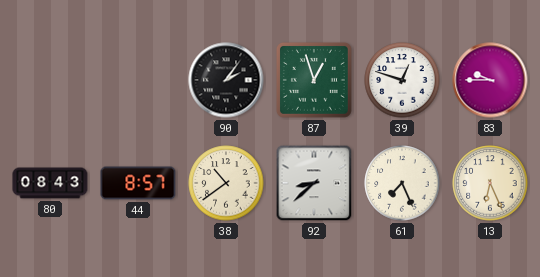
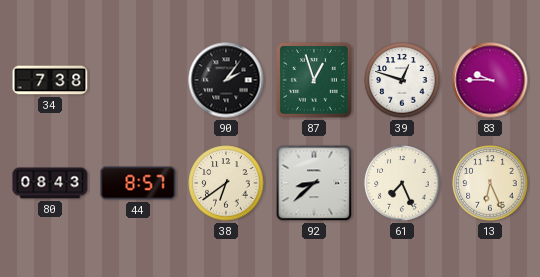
34: none -> 7:38 (50, 80)
38: 10:39 -> 6:39 (226, 183)
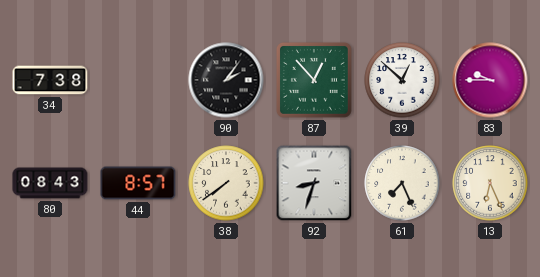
87: 12:57 -> 12:53 (314, 80)
39: 12:48 -> 12:52 (402, 80)
38: 6:39 -> 7:39 (226, 183)
92: 8:38 -> 8:33 (314, 183)
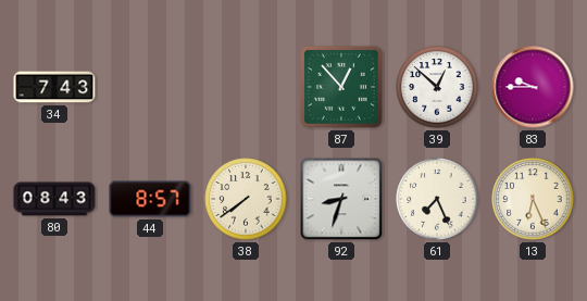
34: 7:38 -> 7:43 (54, 87)
90: 2:06 -> none (226, 80)
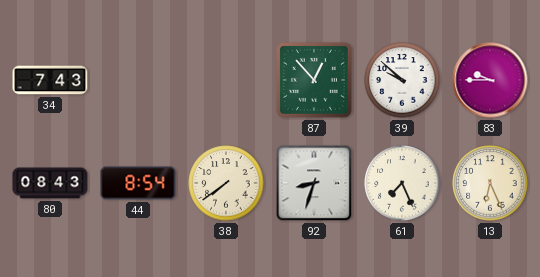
39: 12:52 -> 9:52 (402, 80)
44: 8:57 -> 8:54 (138, 183)
